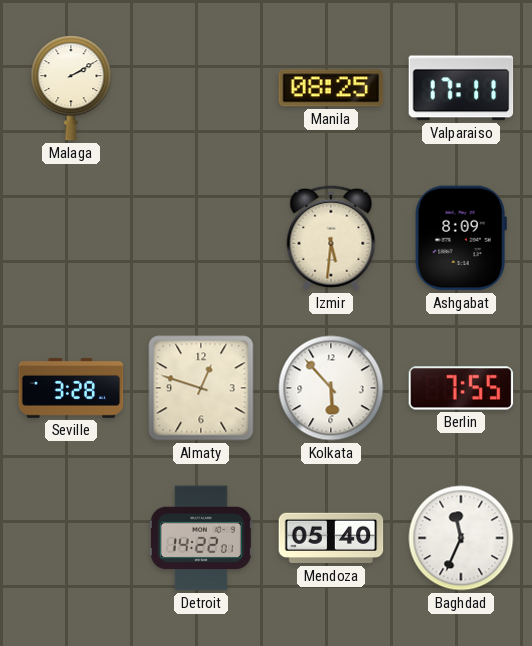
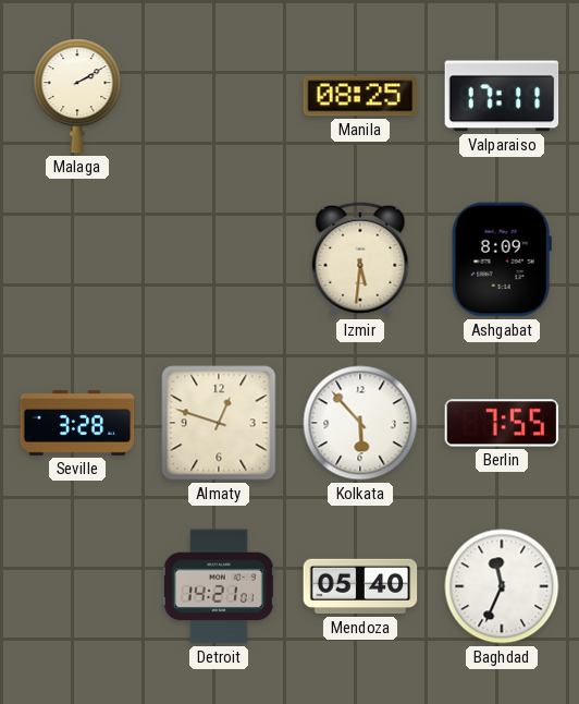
Detroit: 14:22 -> 14:21 (219, 586)
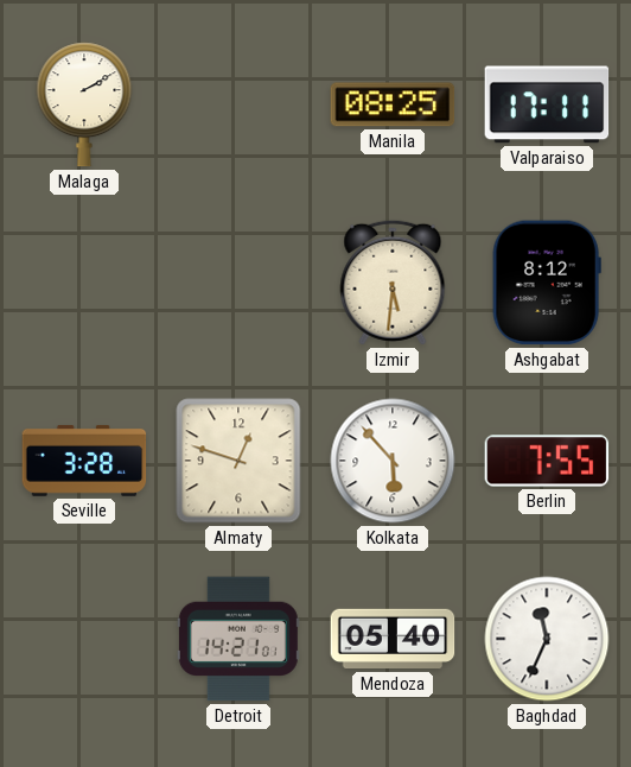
Ashgabat: 8:09 -> 8:12 (547, 283)
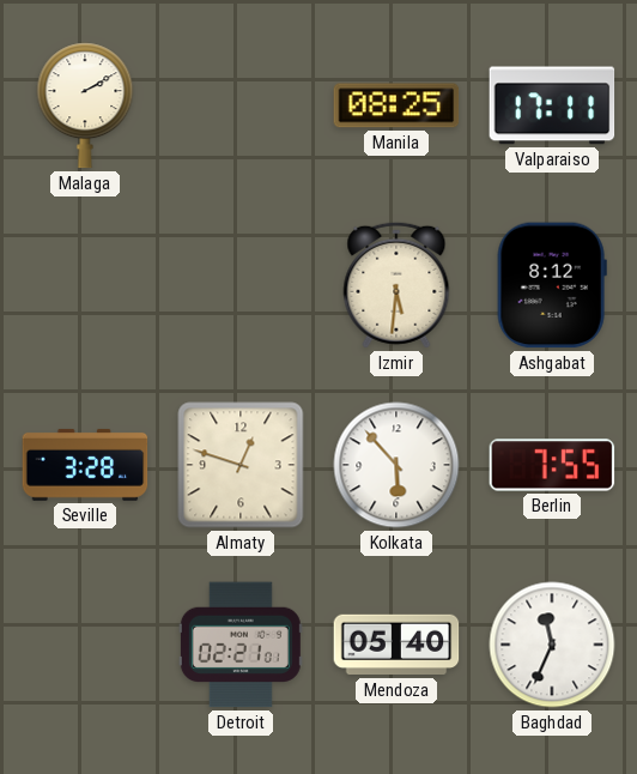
Detroit: 14:21 -> 02:21 (241, 645)
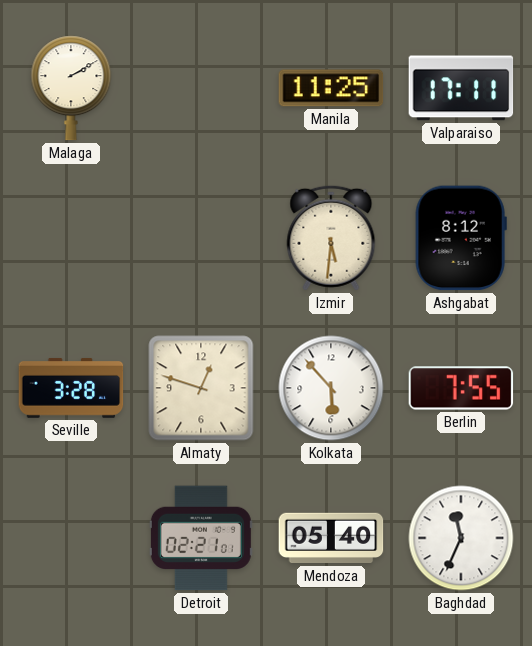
Manila: 08:25 -> 11:25 (331, 88)
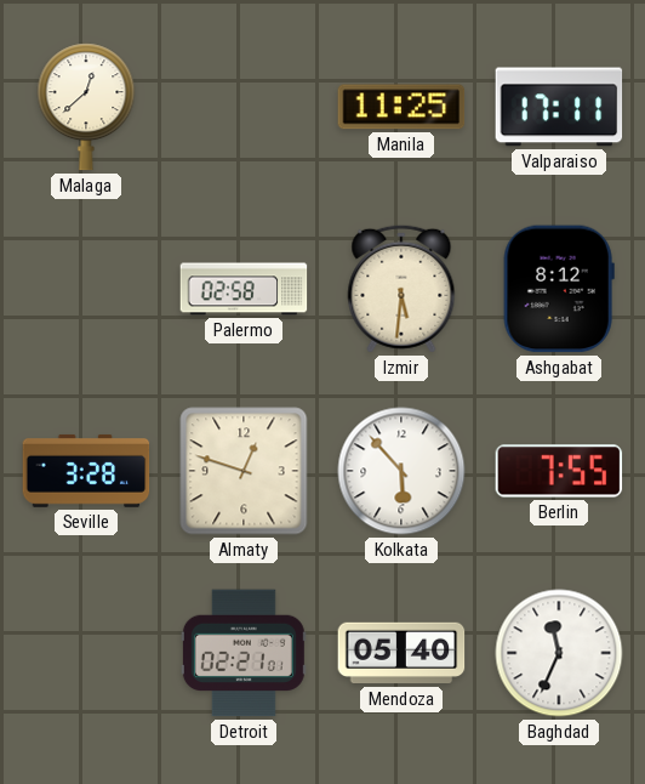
Malaga: 2:10 -> 12:38 (86, 107)
Palermo: none -> 02:58 (244, 289)
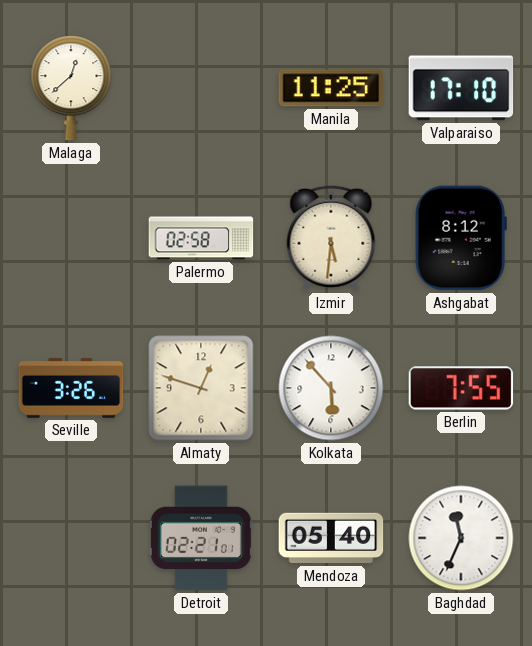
Valparaiso: 17:11 -> 17:10 (461, 88)
Seville: 3:28 -> 3:26 (71, 388)
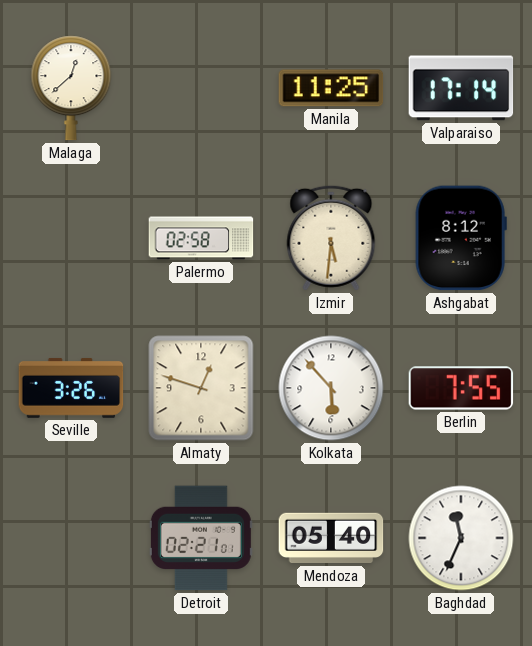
Valparaiso: 17:10 -> 17:14 (461, 88)
